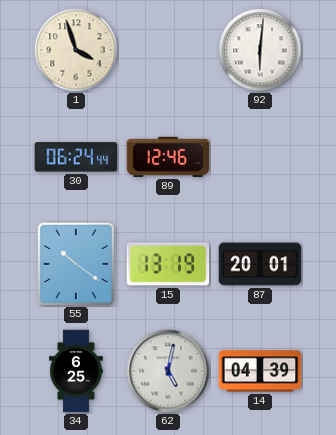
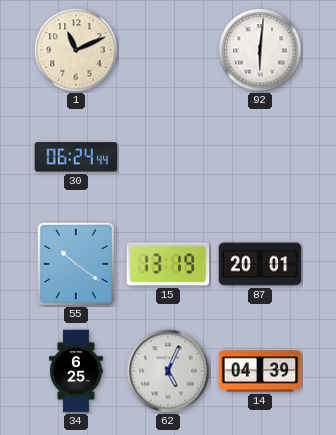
1: 3:57 -> 11:11 (76, 50)
89: 12:46 -> none (168, 157)
62: 5:02 -> 5:04 (168, 371)
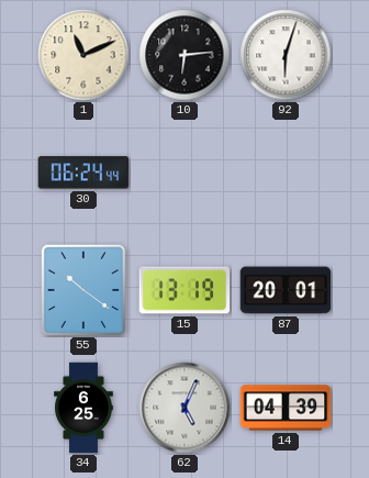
10: none -> 6:14 (185, 55)
92: 6:01 -> 6:03 (286, 55)
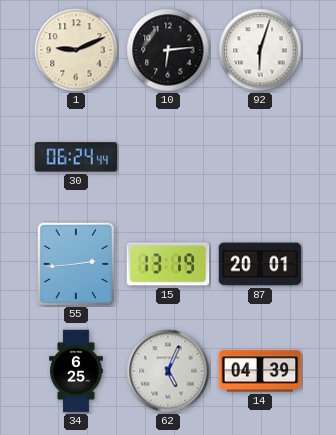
1: 11:11 -> 9:11 (76, 50)
55: 10:21 -> 2:44 (76, 264)
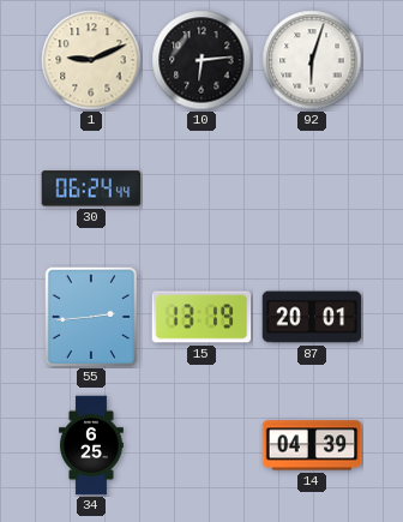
62: 5:04 -> none (168, 371)
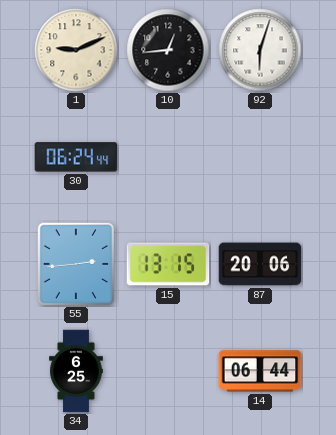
10: 6:14 -> 12:44 (168, 50)
15: 13:19 -> 13:15 (168, 264)
87: 20:01 -> 20:06 (260, 264)
14: 04:39 -> 06:44 (260, 371)
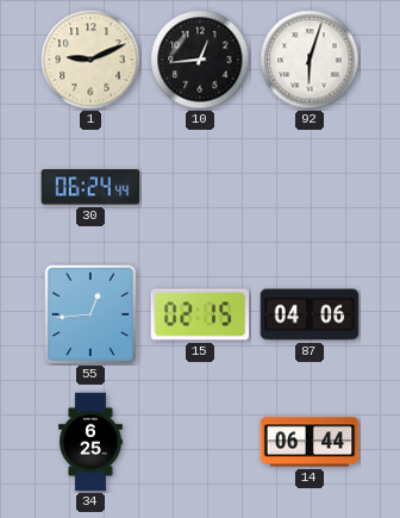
55: 2:44 -> 12:44 (90, 314)
15: 13:15 -> 02:15 (200, 314)
87: 20:06 -> 04:06 (310, 314)
